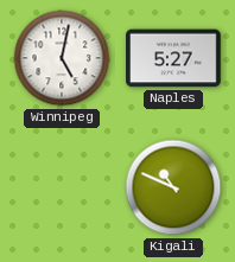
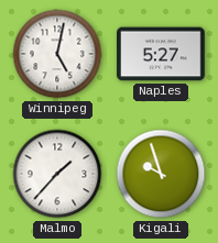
Malmo: none -> 1:37 (57, 174)
Kigali: 10:49 -> 9:57 (161, 174)
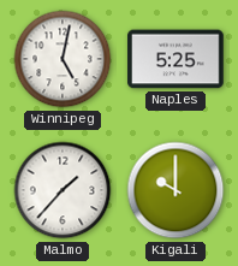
Naples: 5:27 -> 5:25 (175, 59)
Kigali: 9:57 -> 10:00 (175, 190)
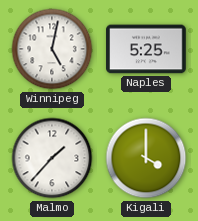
Kigali: 10:00 -> 4:00 (146, 158)
